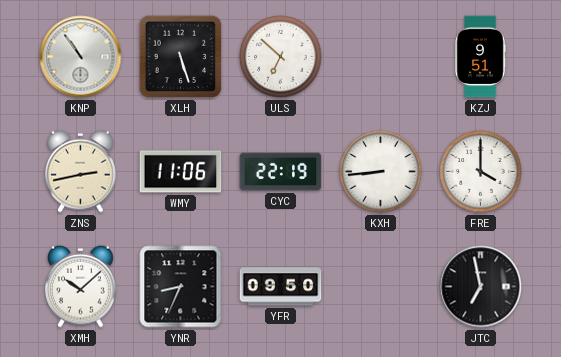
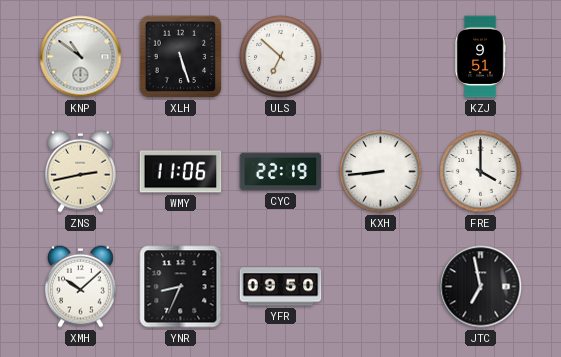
KNP: 10:54 -> 10:51 (81, 57)
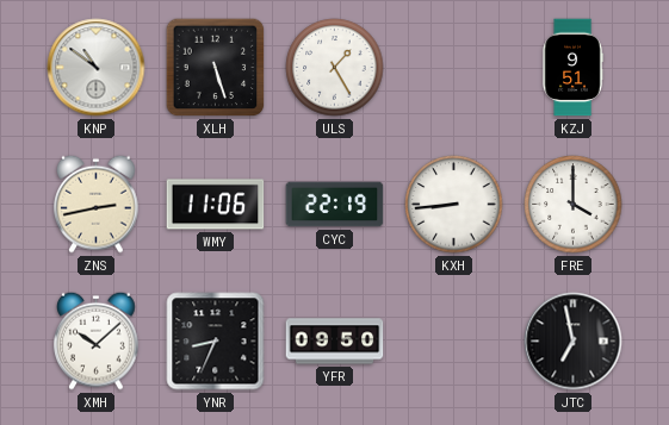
ULS: 6:52 -> 1:25 (335, 68)
